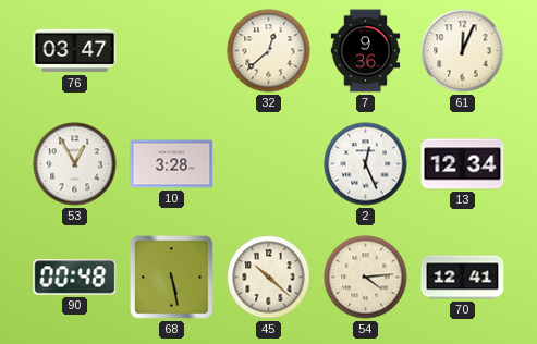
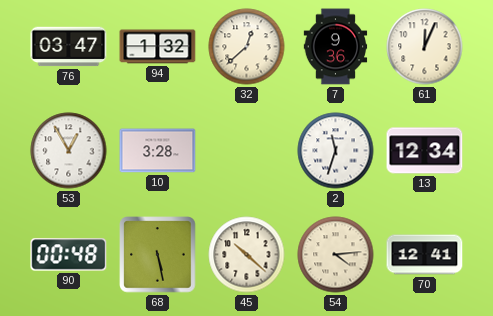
94: none -> 1:32 (158, 47)
2: 12:26 -> 11:33 (336, 151)
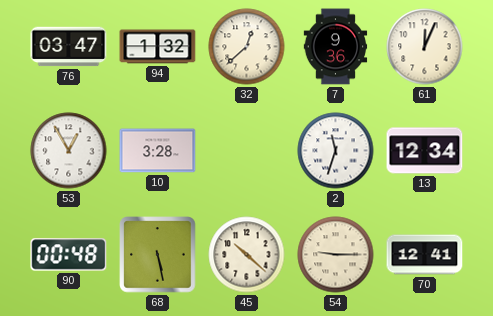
54: 4:14 -> 9:15 (336, 255)
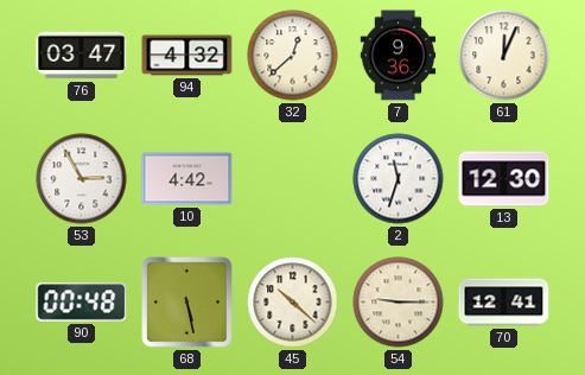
94: 1:32 -> 4:32 (187, 56)
53: 12:55 -> 2:55 (82, 179)
10: 3:28 -> 4:42 (187, 179)
13: 12:34 -> 12:30 (504, 179)
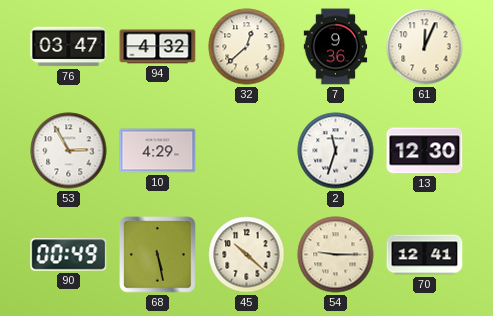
10: 4:42 -> 4:29 (158, 151)
90: 00:48 -> 00:49 (69, 255)
